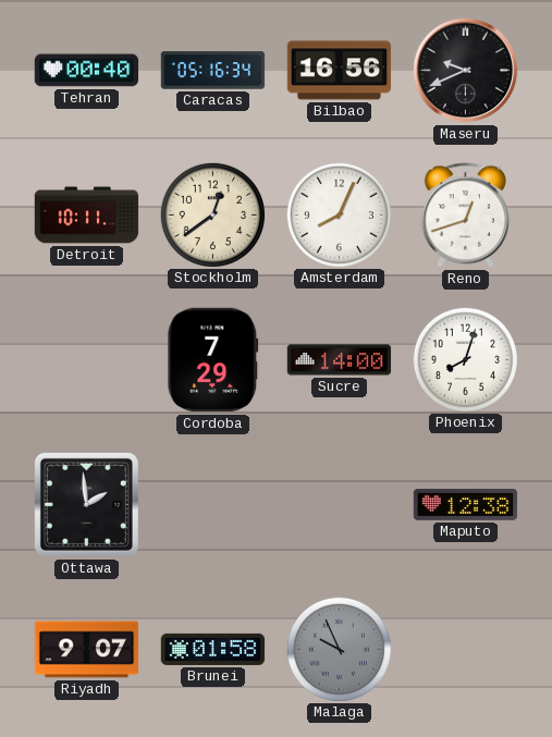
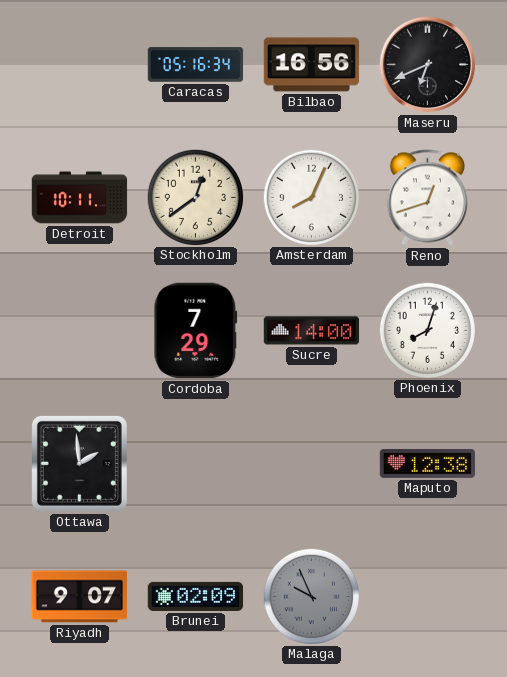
Tehran: 00:40 -> none (87, 71)
Maseru: 9:41 -> 6:41 (428, 65)
Brunei: 01:58 -> 02:09 (196, 596)
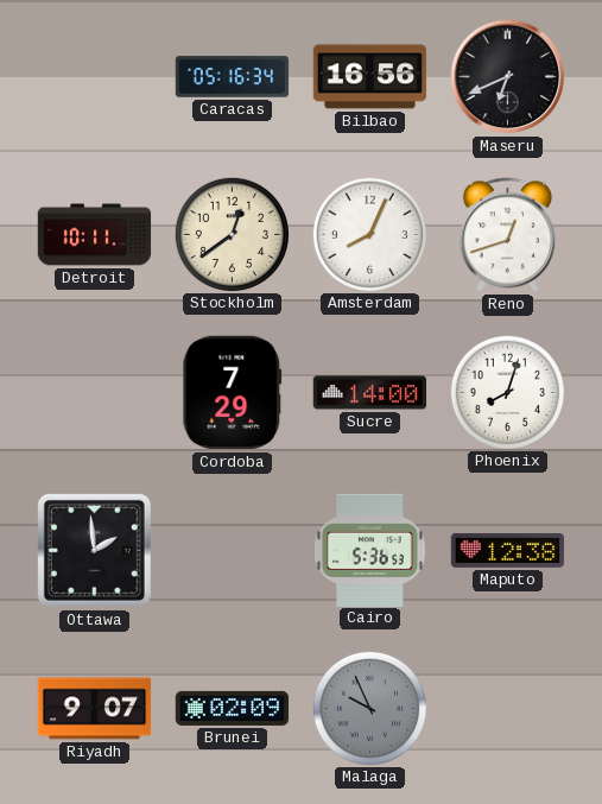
Cairo: none -> 5:36 (369, 550)
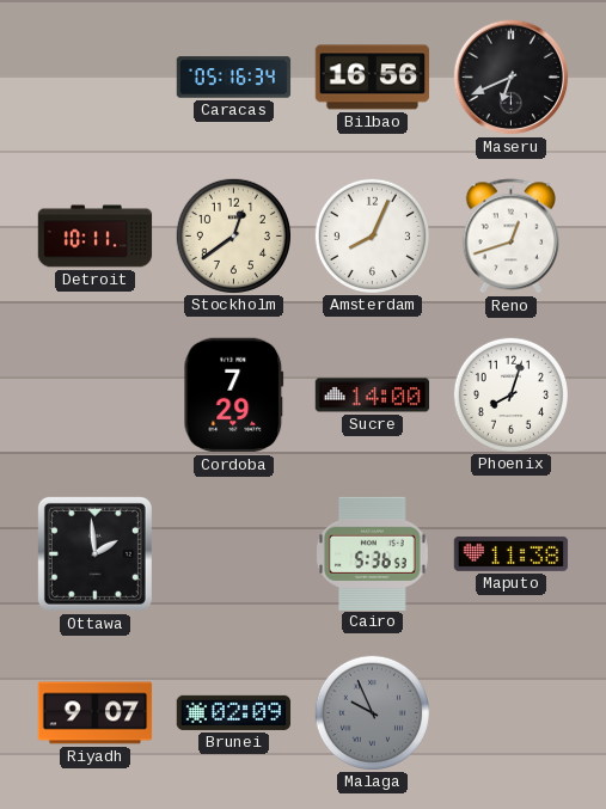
Maputo: 12:38 -> 11:38 (512, 553)
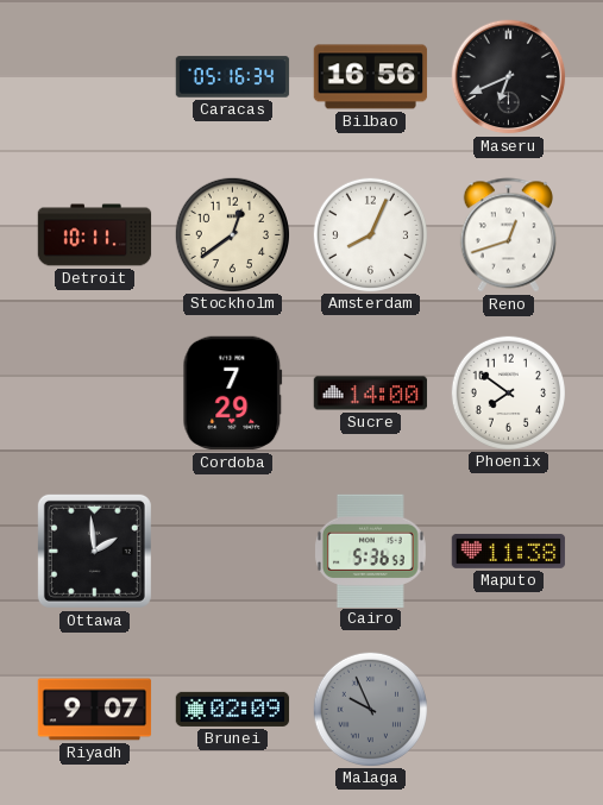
Phoenix: 8:03 -> 7:51 (508, 392)
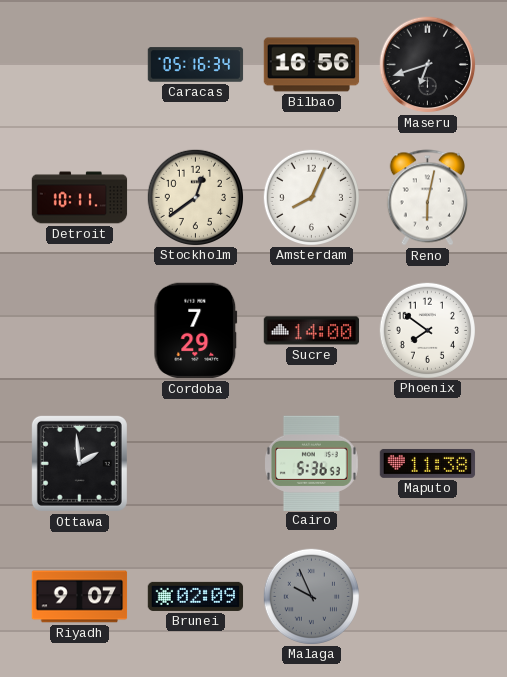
Maseru: 6:41 -> 6:42 (428, 65)
Reno: 12:42 -> 6:02 (427, 198)
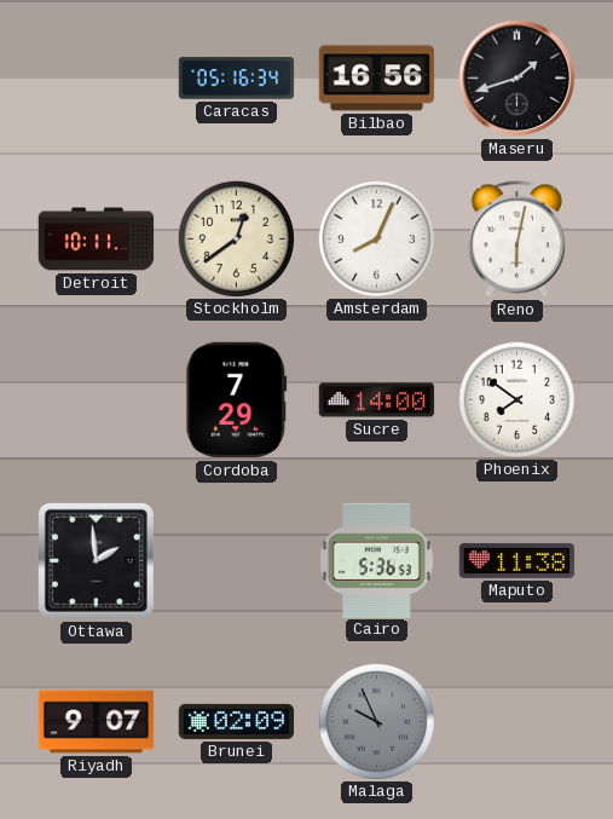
Maseru: 6:42 -> 1:42 (517, 79)
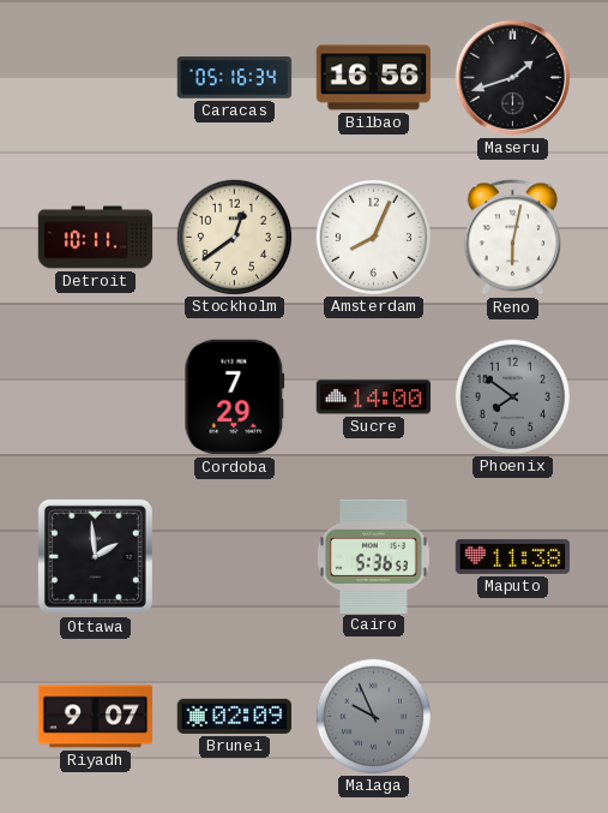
Phoenix dial: white -> grey (512, 396)
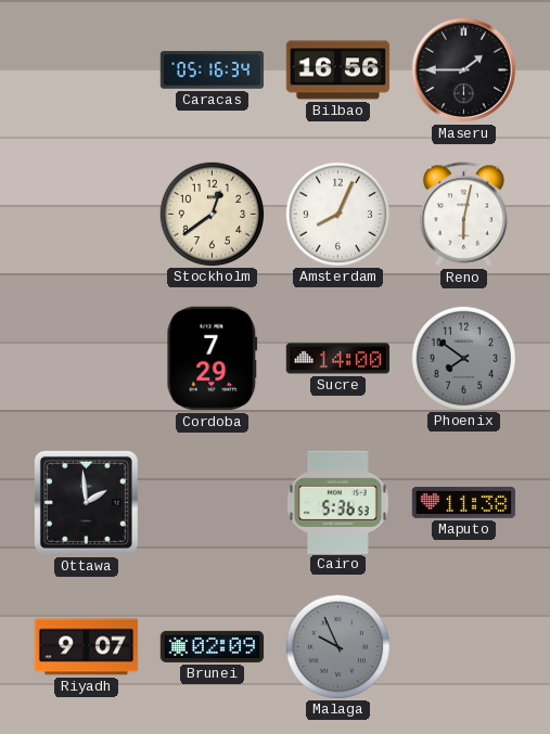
Maseru: 1:42 -> 1:45 (464, 70)
Detroit: 10:11 -> none (96, 238)
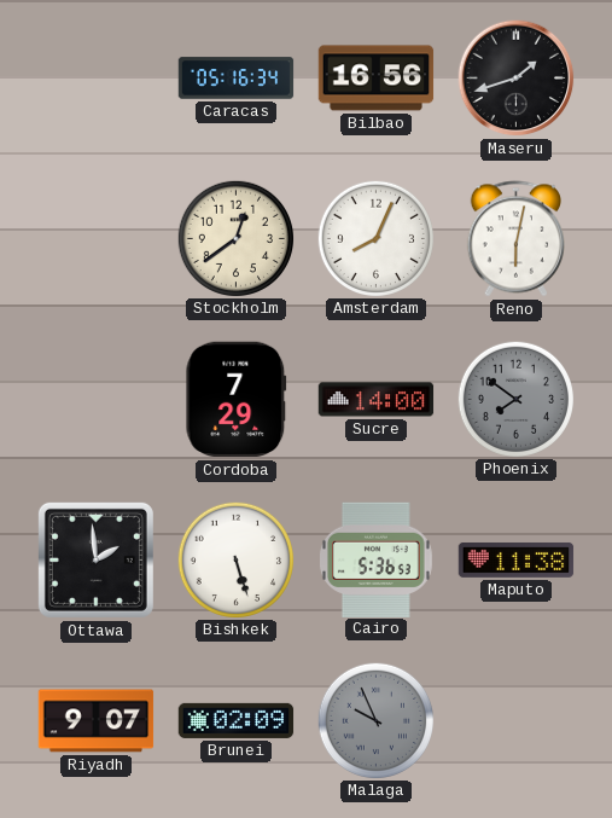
Maseru: 1:45 -> 1:42 (517, 79)
Bishkek: none -> 5:27 (235, 559)
